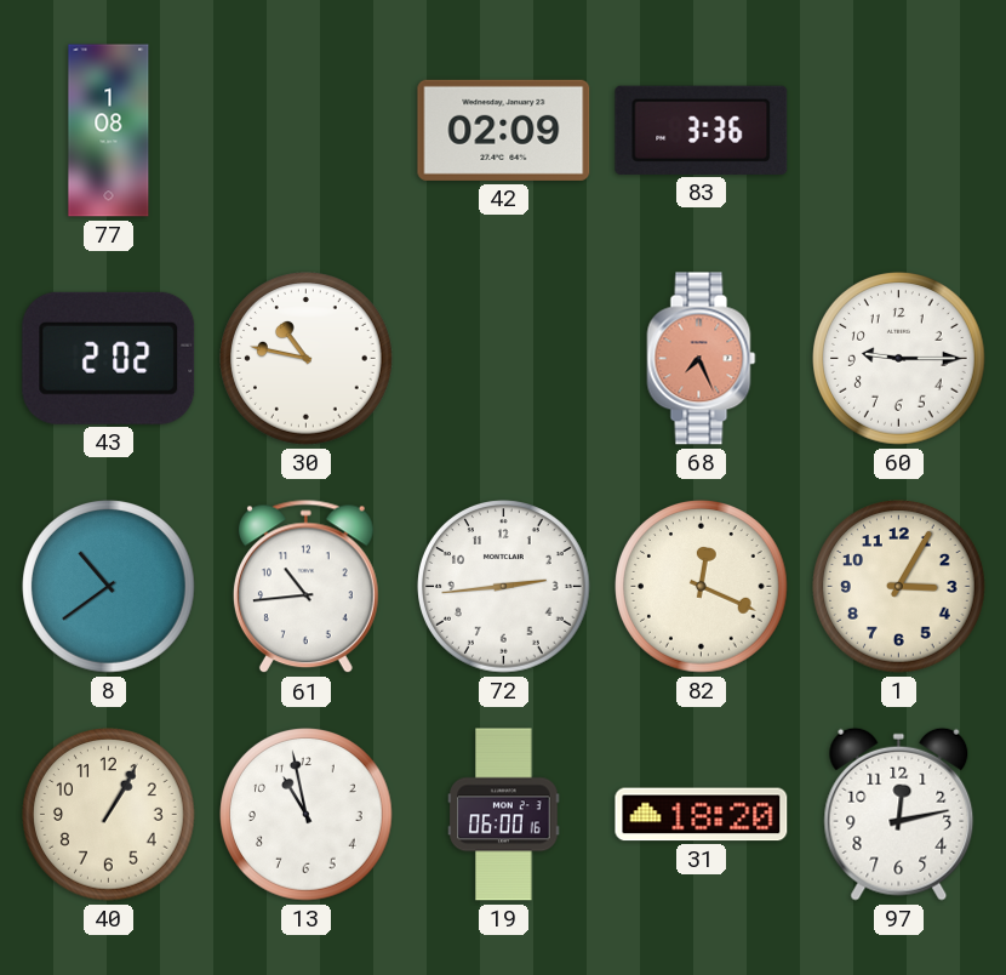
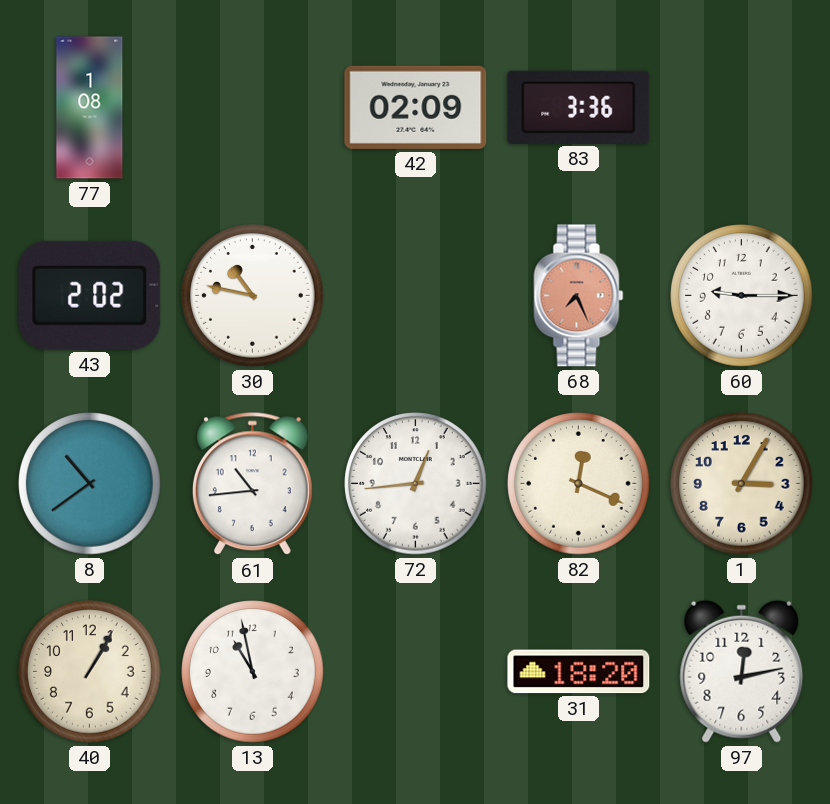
72: 2:44 -> 12:44 (416, 484)
19: 06:00 -> none (504, 815)
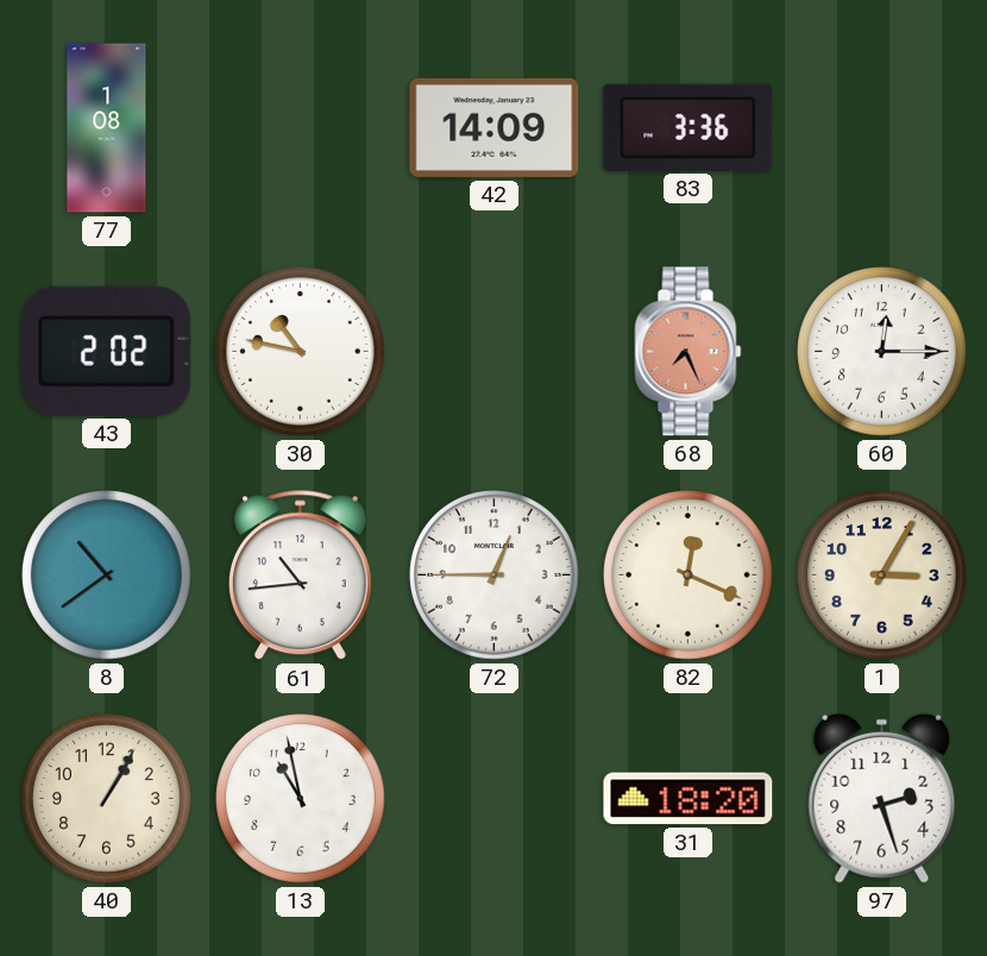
42: 02:09 -> 14:09 (495, 127)
60: 9:15 -> 12:15 (882, 352)
72: 12:44 -> 12:45 (495, 576)
97: 12:13 -> 2:27 (882, 798)
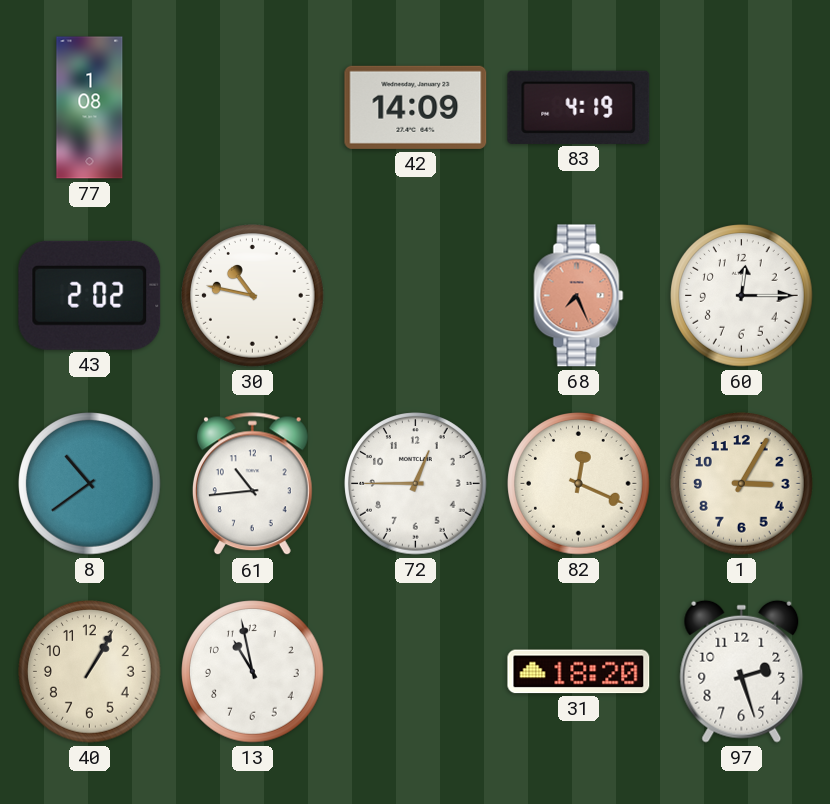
83: 3:36 -> 4:19 (579, 107)
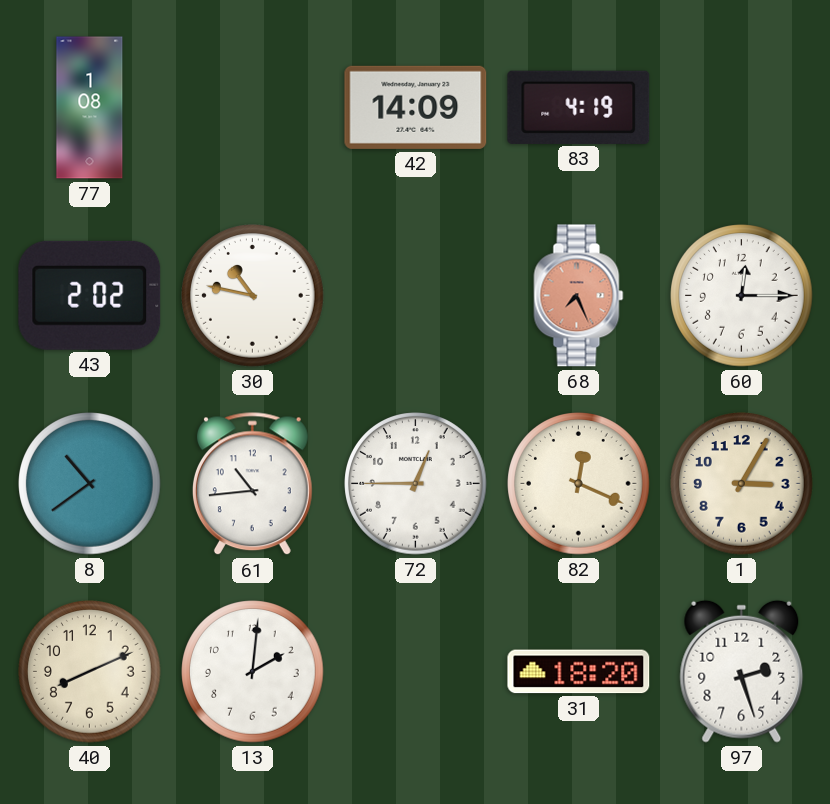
40: 1:05 -> 8:11 (90, 672)
13: 10:58 -> 2:01 (253, 672)
